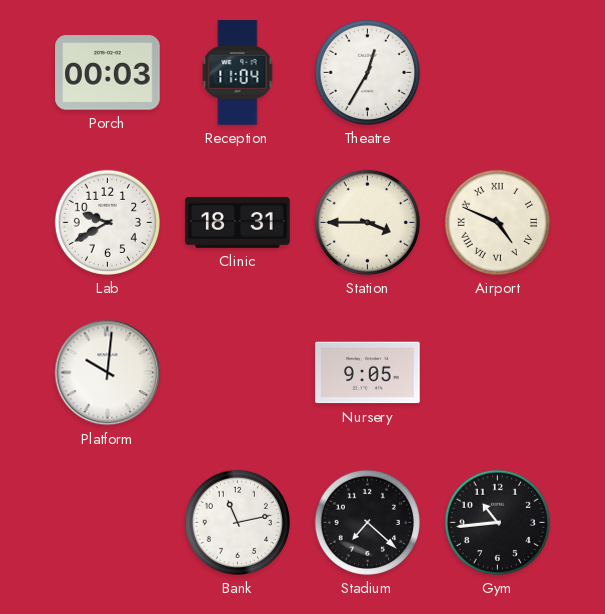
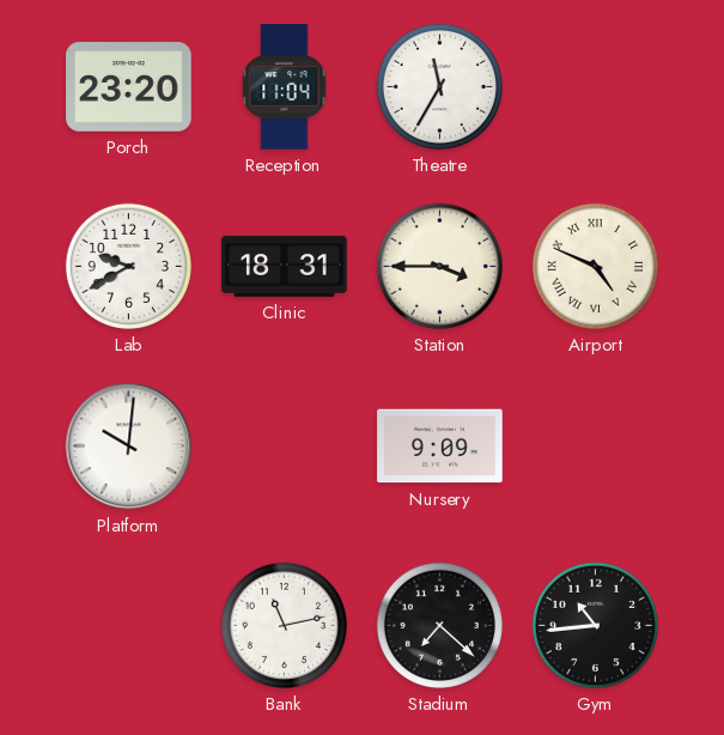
Porch: 00:03 -> 23:20 (129, 87)
Theatre: 12:35 -> 11:35 (439, 86)
Nursery: 9:05 -> 9:09 (440, 447)
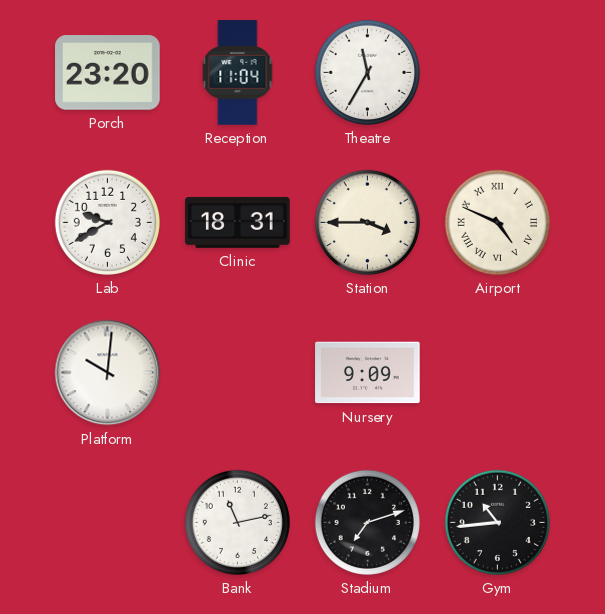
Stadium: 7:22 -> 7:12 (367, 522)
